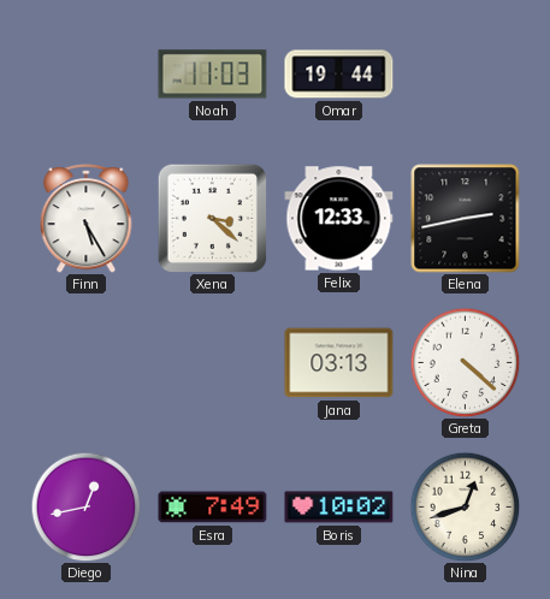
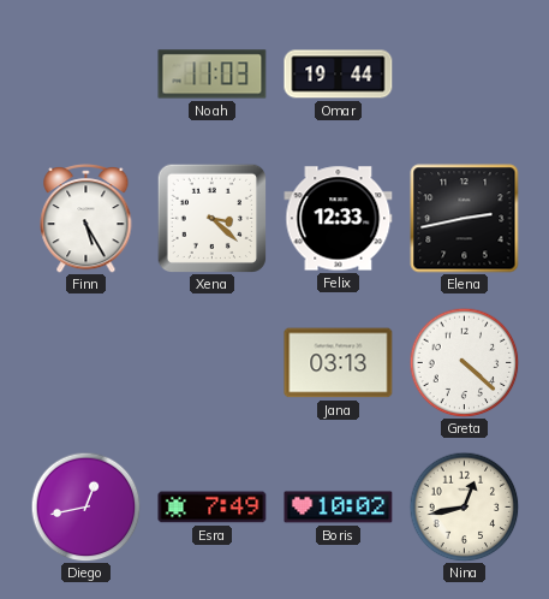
Nina: 12:42 -> 12:43 (464, 506)
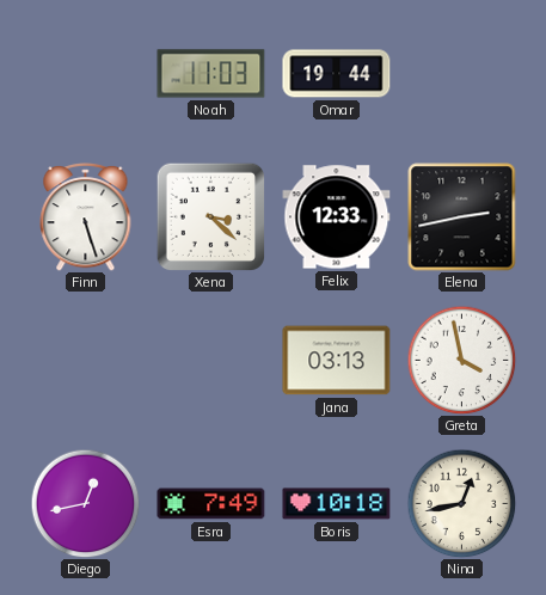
Finn: 5:25 -> 5:27 (86, 217)
Greta: 4:22 -> 3:58 (461, 360)
Boris: 10:02 -> 10:18 (337, 504)
